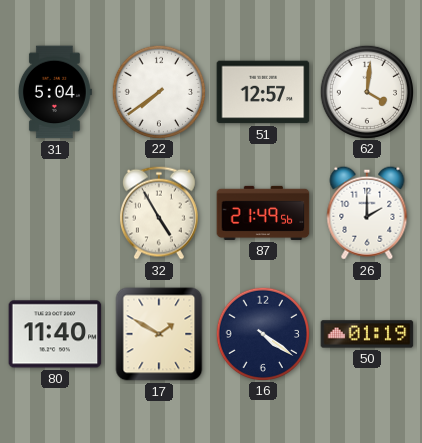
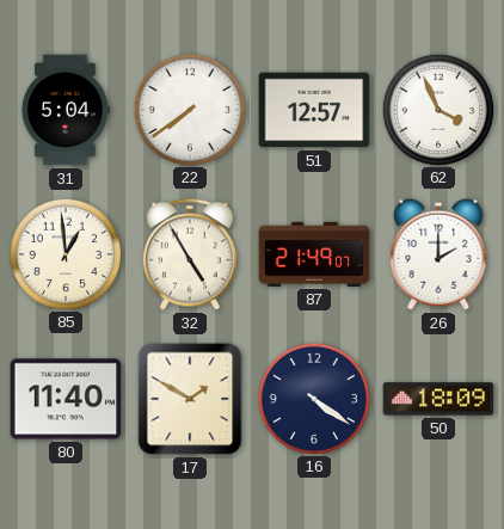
62: 4:01 -> 3:56 (437, 109)
85: none -> 12:59 (64, 253)
87: 21:49:56 -> 21:49:07 (314, 254)
50: 01:19 -> 18:09 (438, 399)
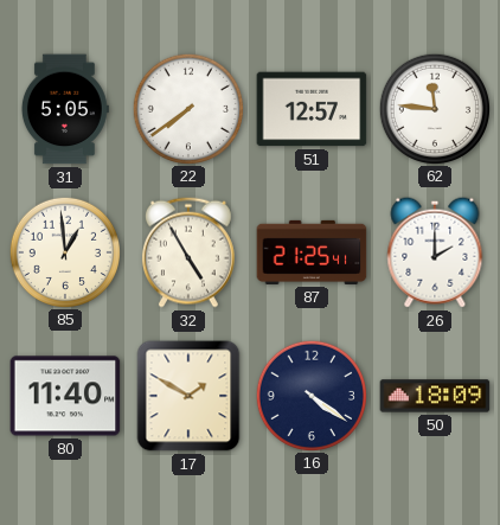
31: 5:04 -> 5:05 (65, 109)
62: 3:56 -> 11:46 (434, 108)
87: 21:49 -> 21:25 (312, 252)
